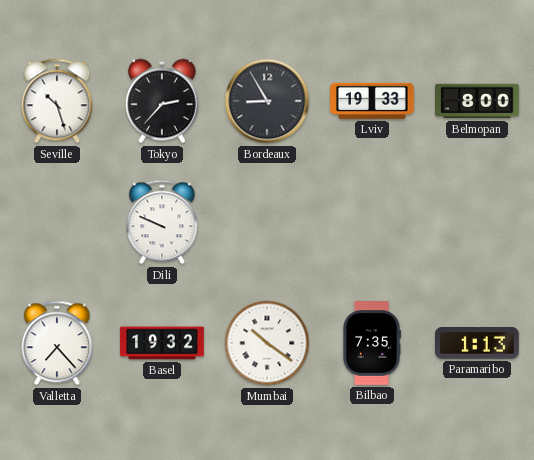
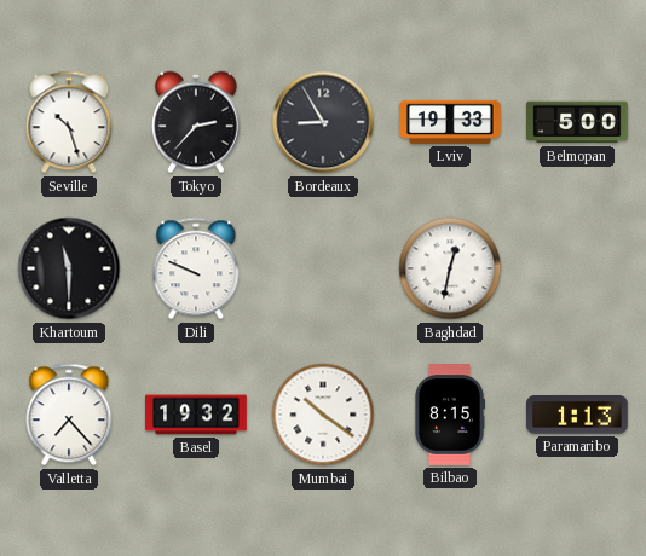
Belmopan: 8:00 -> 5:00 (577, 122)
Khartoum: none -> 11:30 (69, 268)
Baghdad: none -> 12:32 (450, 268)
Bilbao: 7:35 -> 8:15 (449, 415)
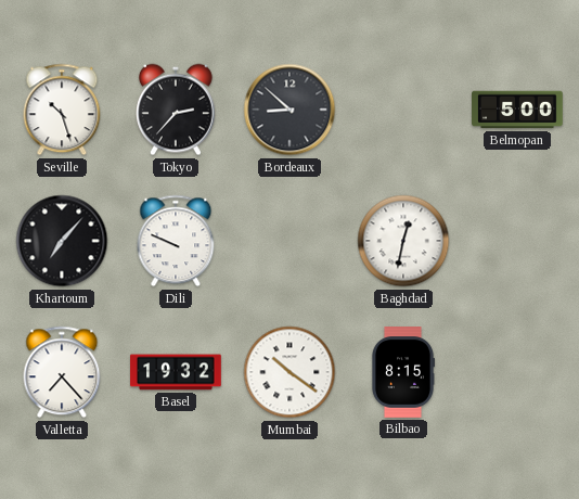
Bordeaux: 8:55 -> 8:52 (289, 110)
Lviv: 19:33 -> none (451, 122)
Khartoum: 11:30 -> 7:07 (62, 241)
Paramaribo: 1:13 -> none (578, 416)
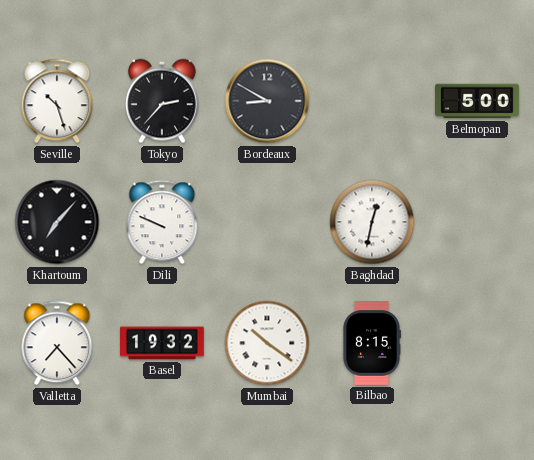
Bordeaux: 8:52 -> 8:50 (267, 101)
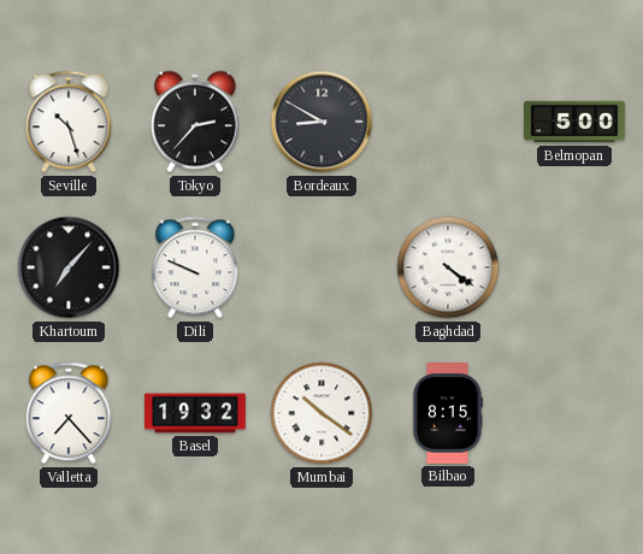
Baghdad: 12:32 -> 4:21 (448, 267)
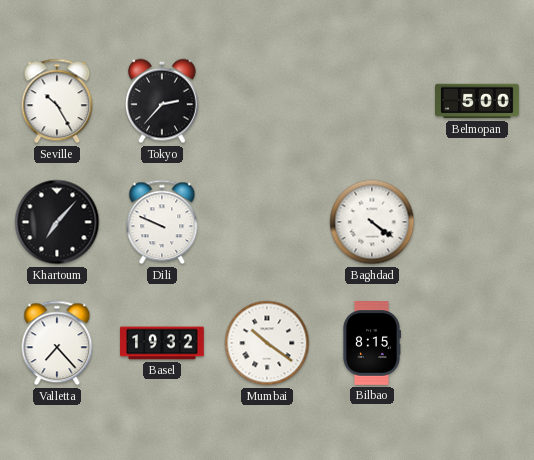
Seville: 10:27 -> 10:25 (57, 101)
Bordeaux: 8:50 -> none (321, 122)
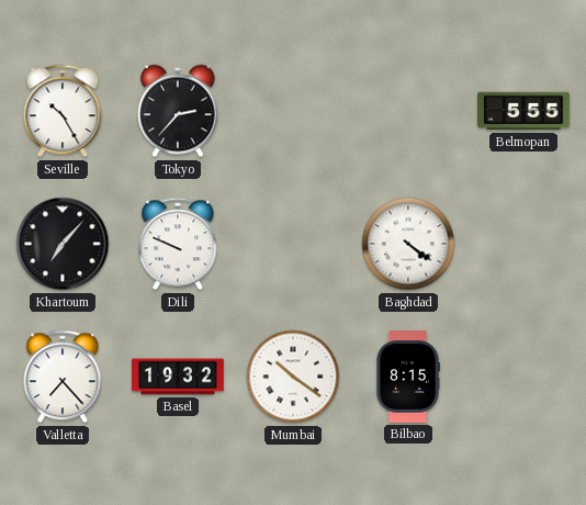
Belmopan: 5:00 -> 5:55 (523, 111)
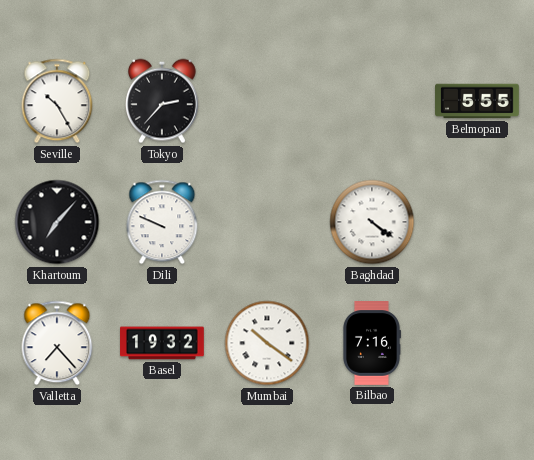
Bilbao: 8:15 -> 7:16 (371, 343)
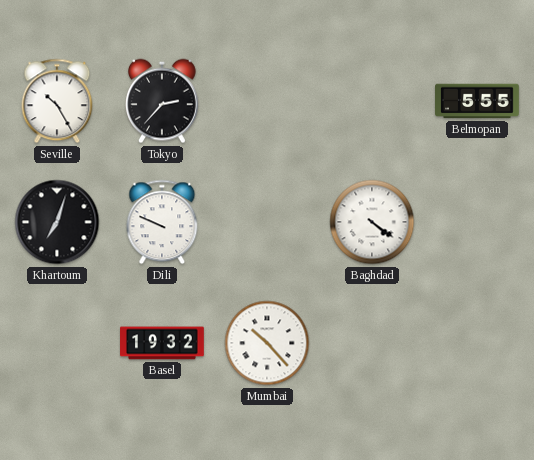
Khartoum: 7:07 -> 7:03 (57, 222)
Valletta: 7:23 -> none (57, 343)
Mumbai: 10:21 -> 10:23 (267, 343)
Bilbao: 7:16 -> none (371, 343)
